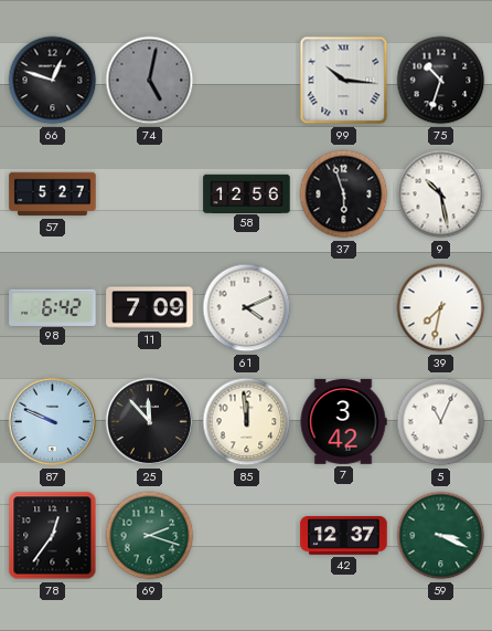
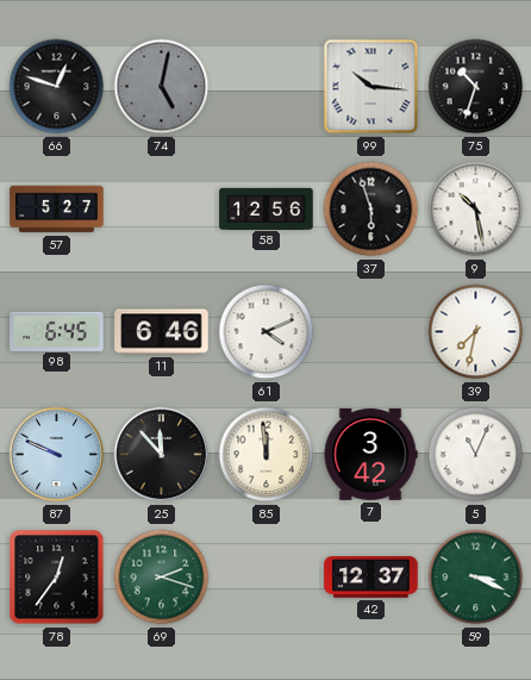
98: 6:42 -> 6:45 (57, 331)
11: 7:09 -> 6:46 (162, 332)
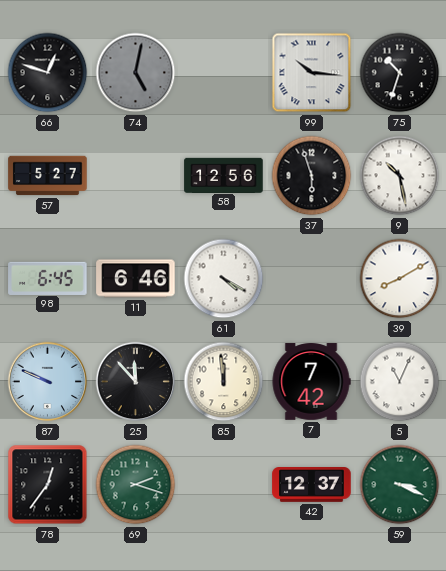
61: 4:11 -> 4:20 (224, 279)
39: 7:32 -> 8:10 (400, 279)
7: 3:42 -> 7:42 (311, 382)
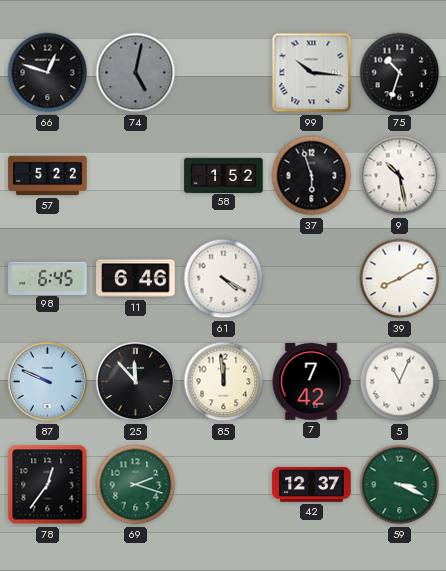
57: 5:27 -> 5:22 (48, 176)
58: 12:56 -> 1:52 (224, 175)
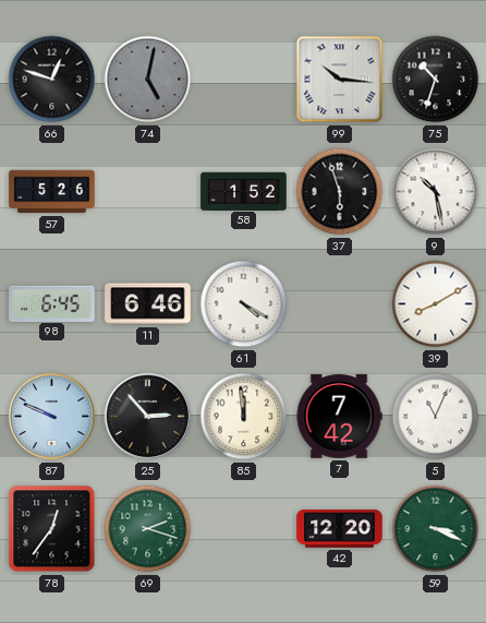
57: 5:22 -> 5:26 (52, 192)
25: 11:53 -> 2:53 (148, 417)
42: 12:37 -> 12:20 (340, 529)
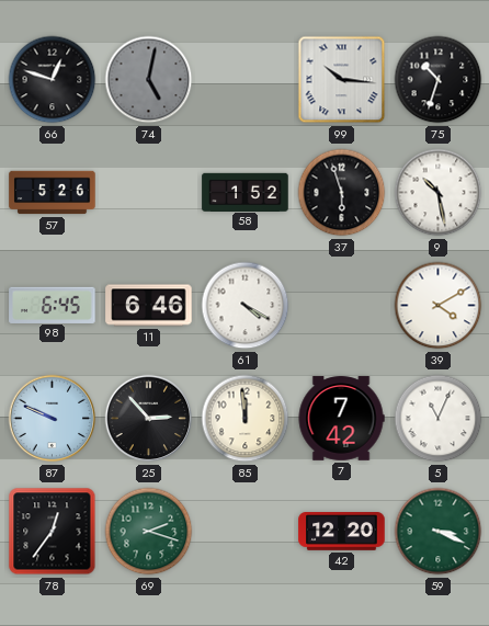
39: 8:10 -> 4:10 (439, 306)
